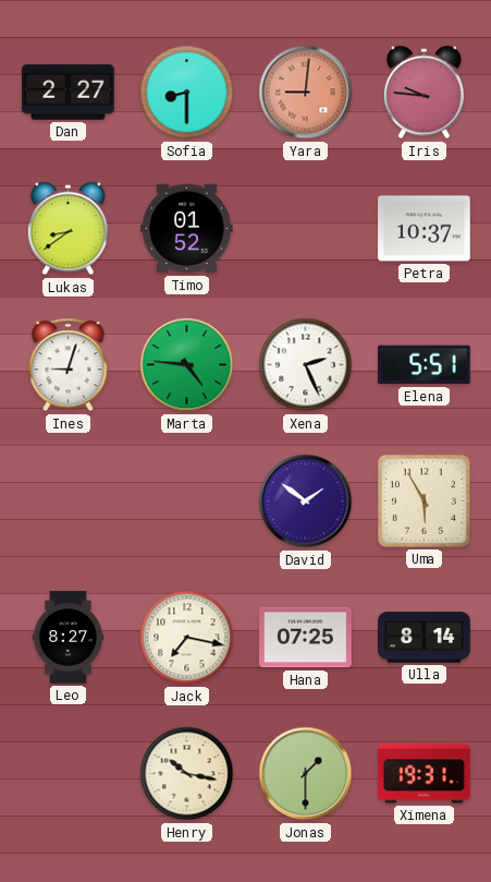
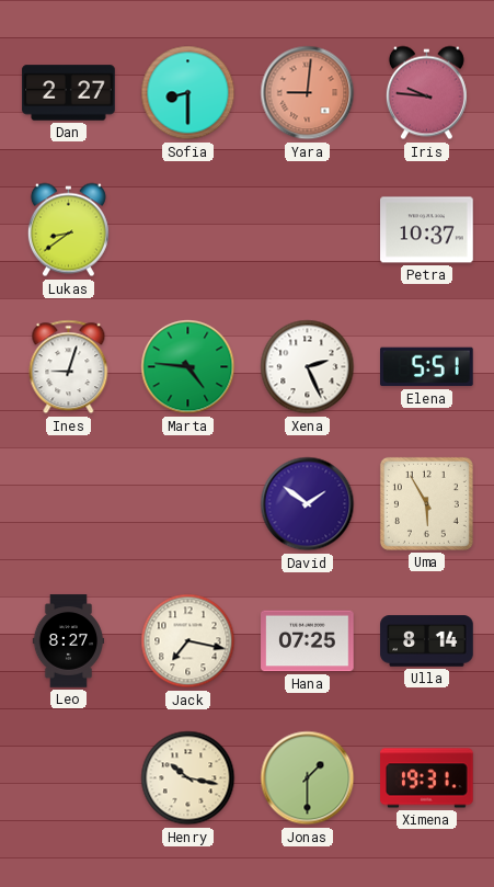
Timo: 01:52 -> none (187, 229)
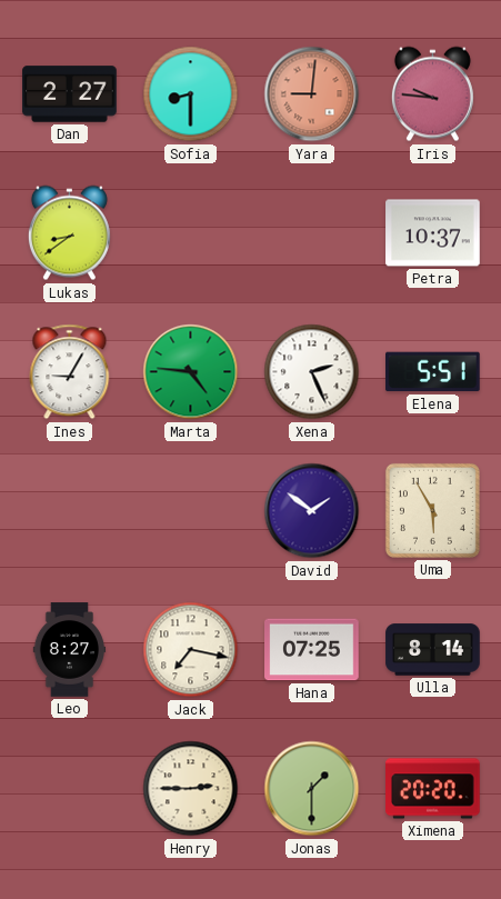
Ines: 9:03 -> 9:05 (70, 372)
Henry: 10:17 -> 2:45 (191, 789)
Ximena: 19:31 -> 20:20 (433, 789)
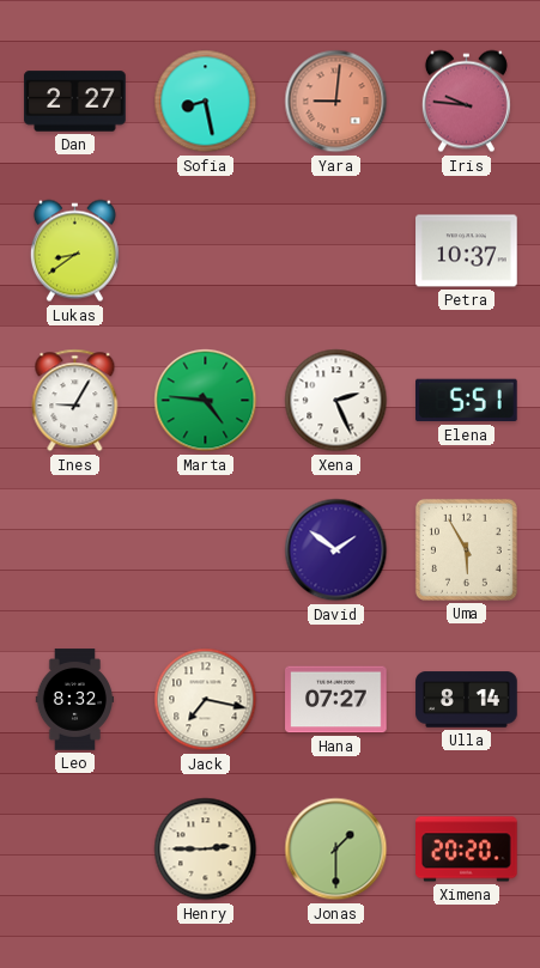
Sofia: 8:30 -> 8:28 (206, 102)
Leo: 8:27 -> 8:32 (75, 700)
Hana: 07:25 -> 07:27 (336, 700)
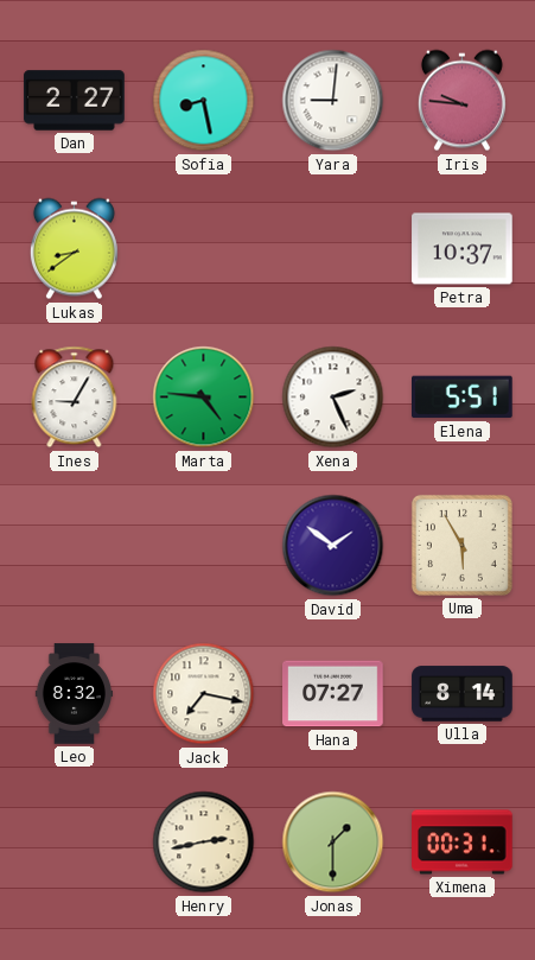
Yara dial: salmon -> white (333, 101)
Henry: 2:45 -> 2:43 (204, 843)
Ximena: 20:20 -> 00:31 (463, 843)
